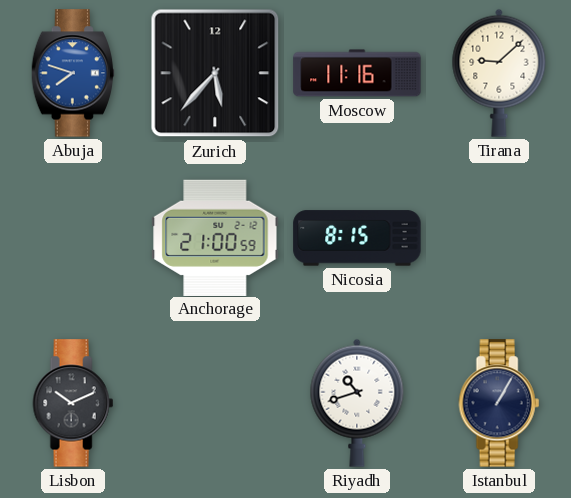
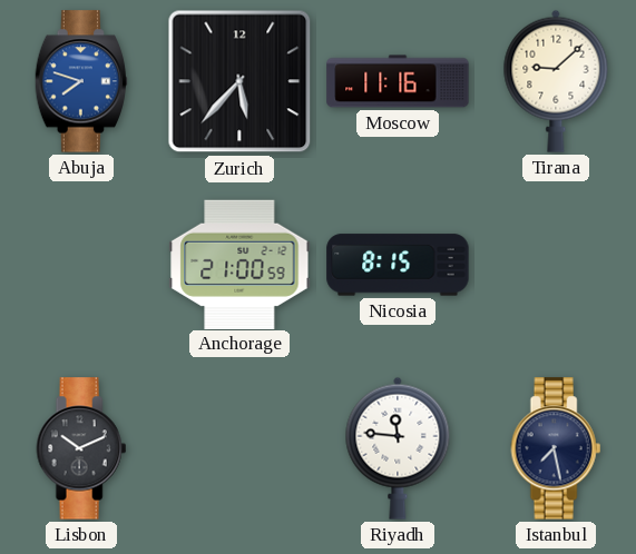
Riyadh: 10:42 -> 11:46 (398, 448)
Istanbul: 1:05 -> 7:28 (556, 448)
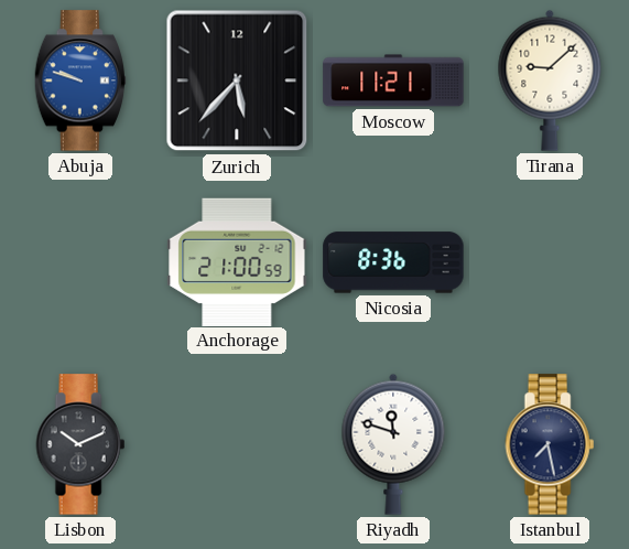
Abuja: 7:48 -> 9:48 (80, 80)
Moscow: 11:16 -> 11:21 (393, 80)
Nicosia: 8:15 -> 8:36 (393, 262)
Riyadh: 11:46 -> 11:48 (393, 444)
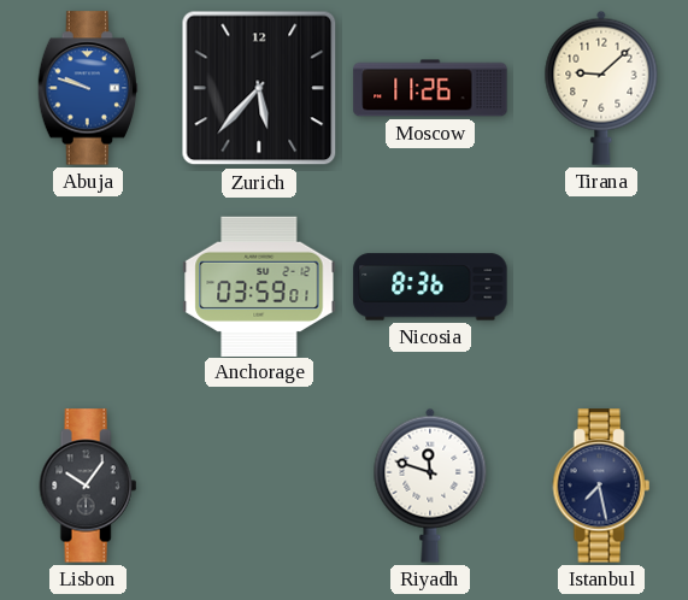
Moscow: 11:21 -> 11:26 (430, 88)
Anchorage: 21:00 -> 03:59 (259, 286)
Lisbon: 10:11 -> 10:06 (88, 486)
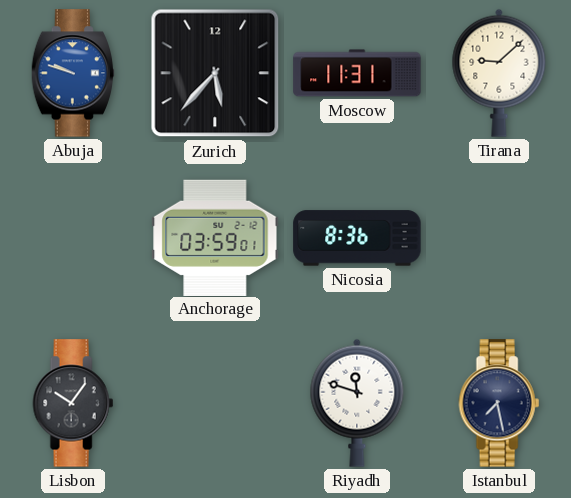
Moscow: 11:26 -> 11:31 (357, 73)
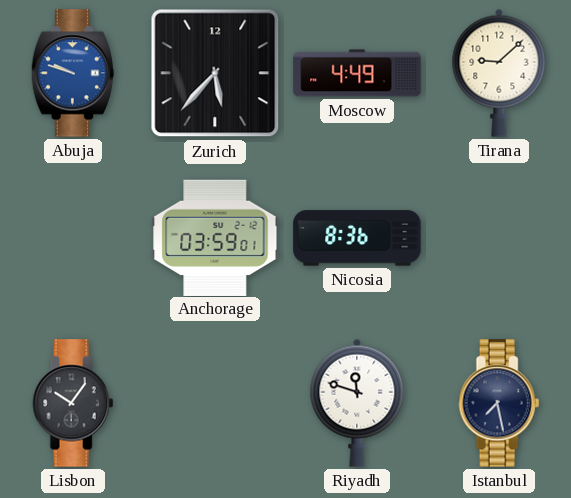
Moscow: 11:31 -> 4:49 (357, 73)
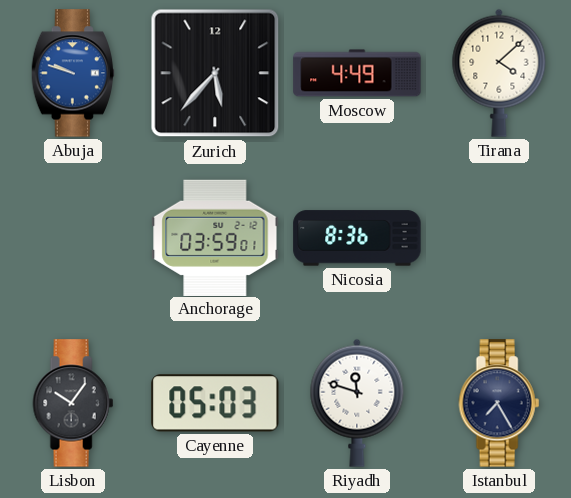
Tirana: 9:08 -> 4:08 (499, 73)
Cayenne: none -> 05:03 (215, 403)
Istanbul: 7:28 -> 7:25 (499, 403)
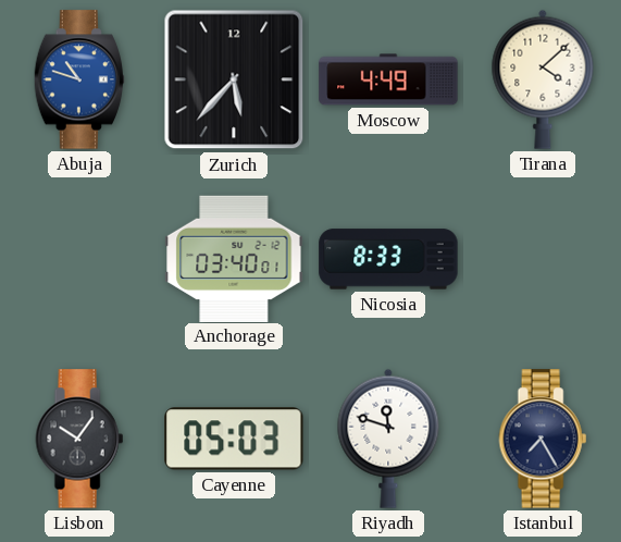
Abuja: 9:48 -> 10:48 (79, 79)
Anchorage: 03:59 -> 03:40 (234, 258)
Nicosia: 8:36 -> 8:33 (388, 259)
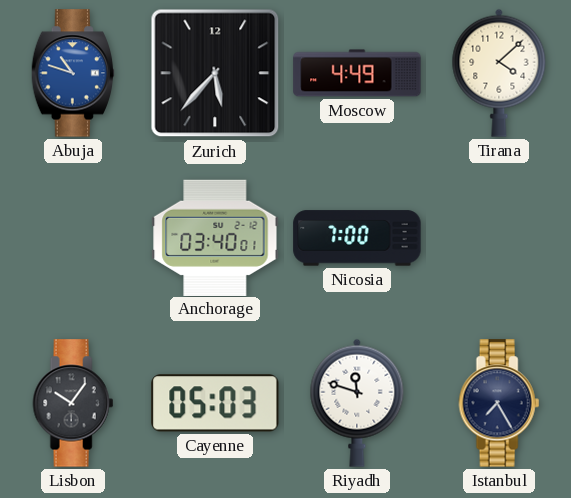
Nicosia: 8:33 -> 7:00 (357, 238)
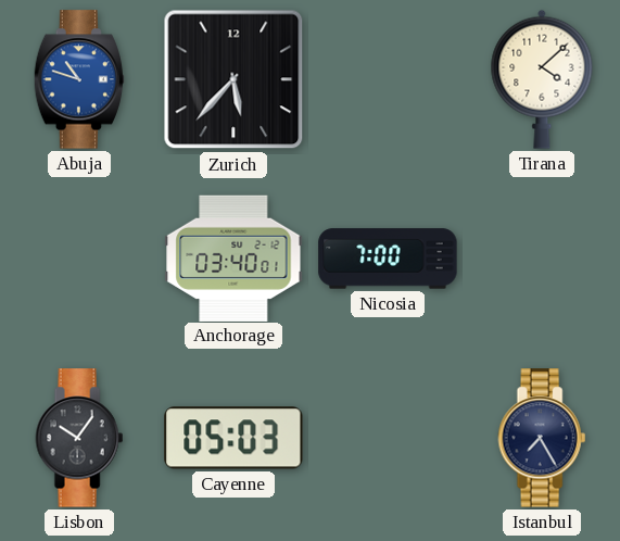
Moscow: 4:49 -> none (357, 73)
Riyadh: 11:48 -> none (357, 403)
